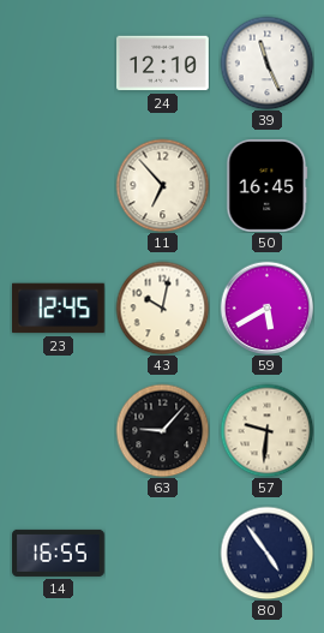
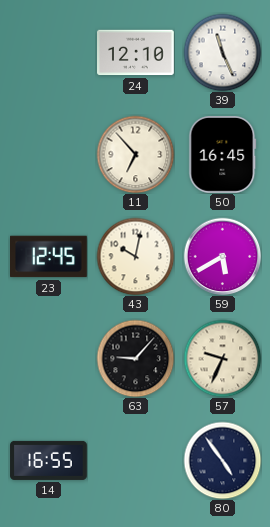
57: 9:31 -> 9:34 (222, 358)
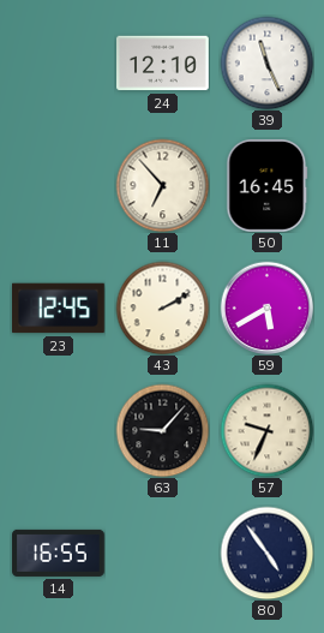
43: 10:02 -> 2:10 (162, 307)
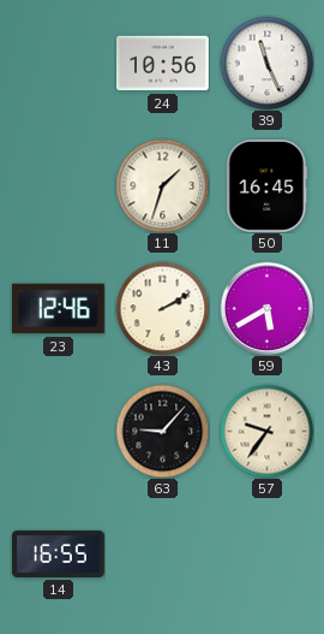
24: 12:10 -> 10:56 (163, 64)
11: 6:53 -> 1:33 (162, 185)
23: 12:45 -> 12:46 (59, 309)
57: 9:34 -> 9:36 (266, 431)
80: 4:54 -> none (266, 553)
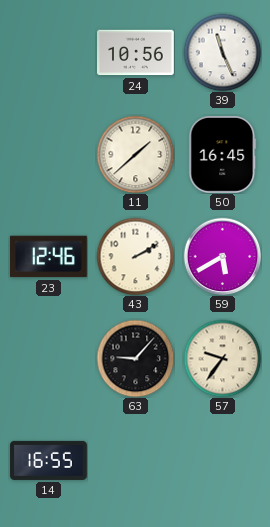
11: 1:33 -> 1:38 (135, 154)
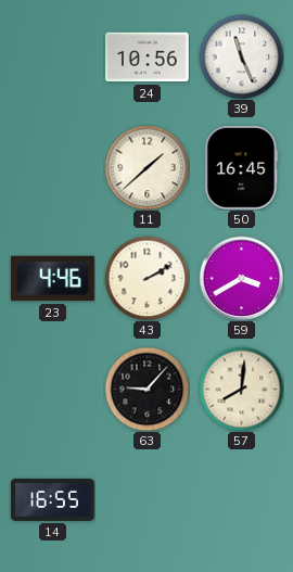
23: 12:46 -> 4:46 (53, 279)
59: 5:40 -> 3:40 (241, 278)
57: 9:36 -> 8:01 (241, 389)
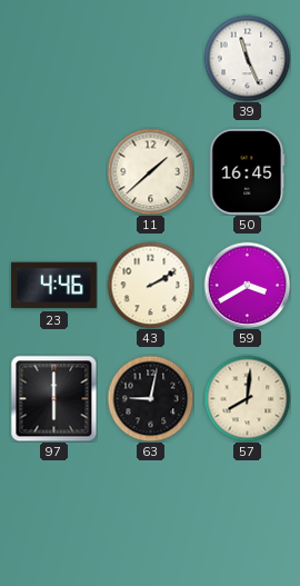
24: 10:56 -> none (148, 58)
97: none -> 6:00 (53, 398)
63: 9:07 -> 9:02 (150, 398)
14: 16:55 -> none (53, 499)
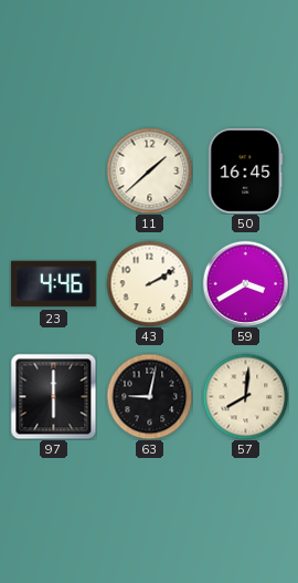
39: 11:26 -> none (247, 58)
